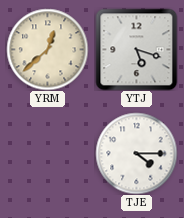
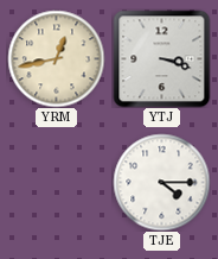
YRM: 12:38 -> 12:43 (56, 58)
YTJ: 5:18 -> 3:18 (161, 58)
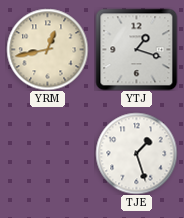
YTJ: 3:18 -> 1:18 (136, 49)
TJE: 4:15 -> 1:27 (136, 153)
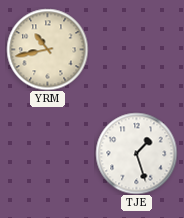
YRM: 12:43 -> 10:43 (47, 49)
YTJ: 1:18 -> none (136, 49)
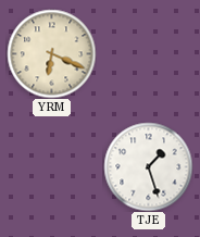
YRM: 10:43 -> 6:19 (51, 53)
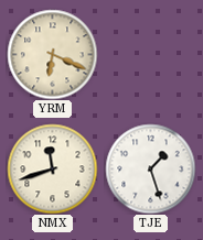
NMX: none -> 11:42 (52, 168)
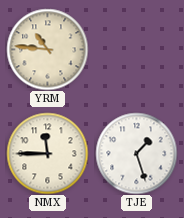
YRM: 6:19 -> 10:46 (47, 49)
NMX: 11:42 -> 11:45 (47, 153)
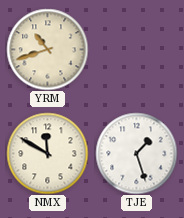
YRM: 10:46 -> 10:42 (47, 49)
NMX: 11:45 -> 11:50 (47, 153)
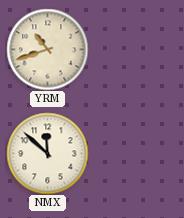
NMX: 11:50 -> 11:52 (47, 153)
TJE: 1:27 -> none (136, 153)
